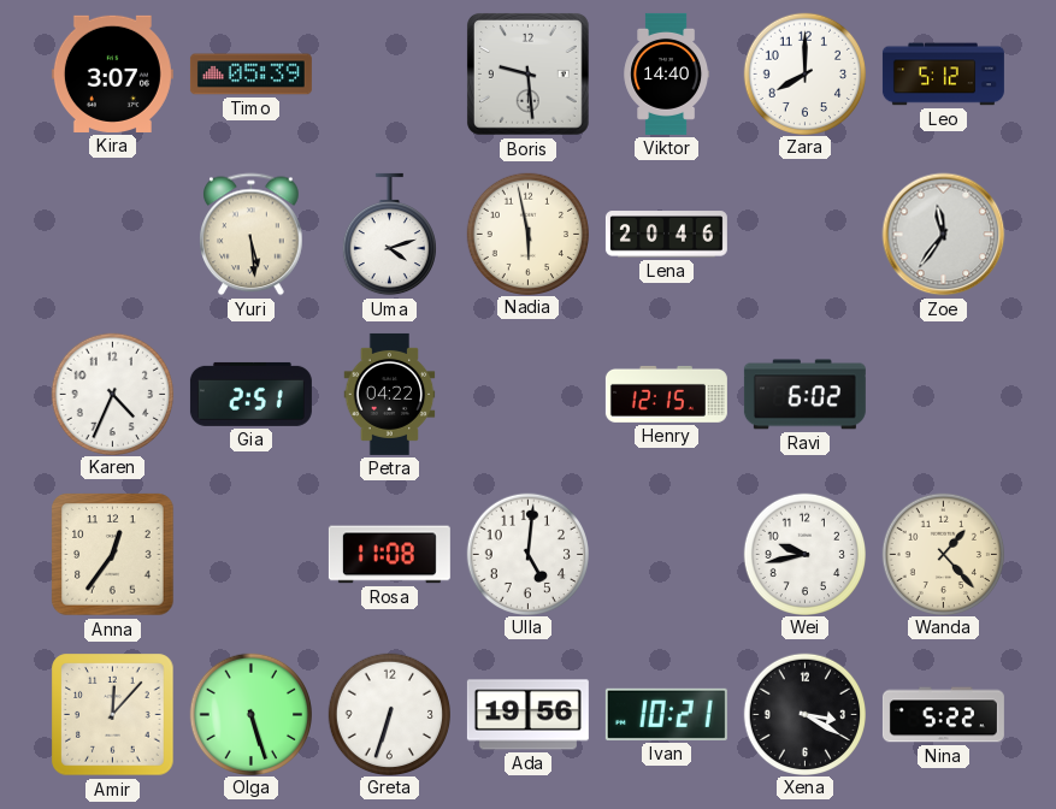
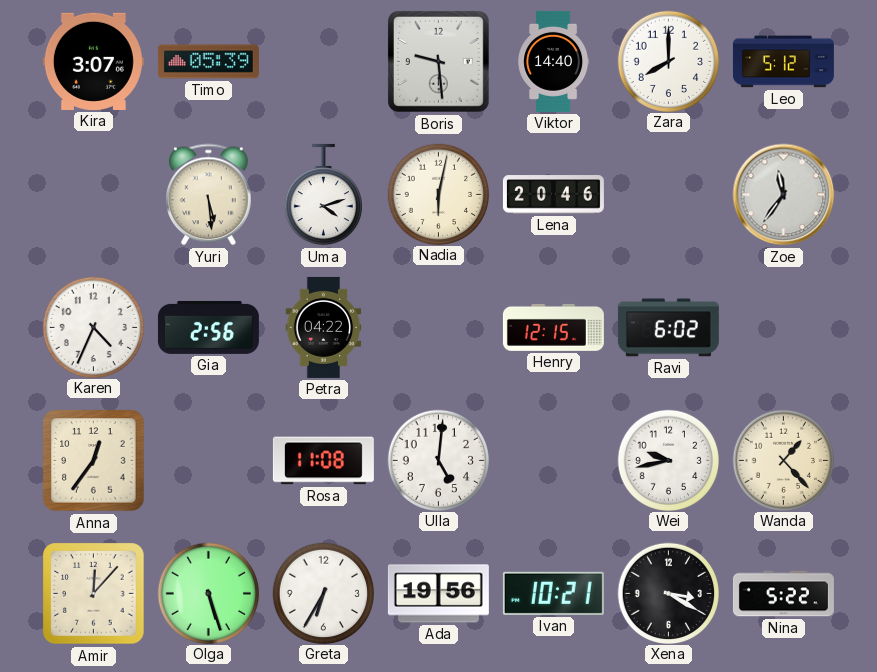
Nadia: 5:58 -> 6:02 (438, 194)
Gia: 2:51 -> 2:56 (208, 327)
Greta: 6:33 -> 6:35 (323, 593)
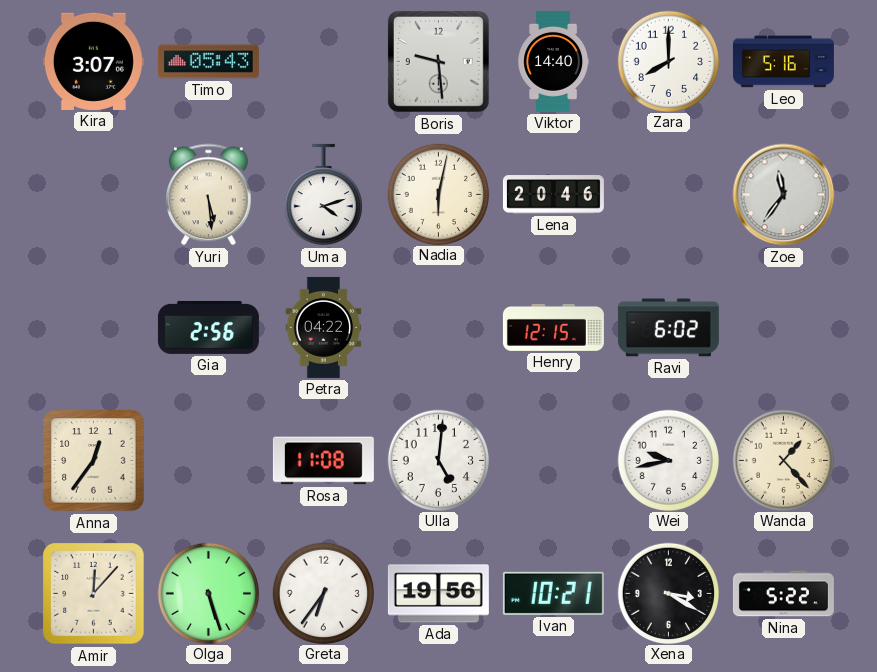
Timo: 05:39 -> 05:43 (208, 62)
Leo: 5:12 -> 5:16 (783, 62)
Karen: 4:34 -> none (93, 327)
Greta: 6:35 -> 6:36 (323, 593)
